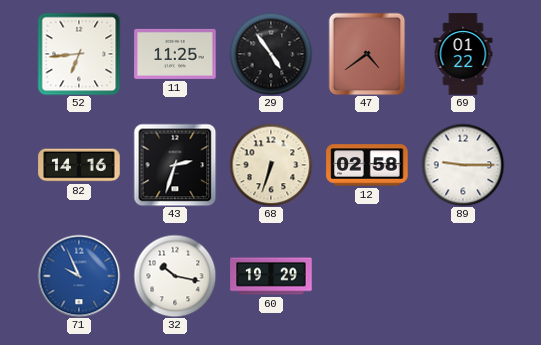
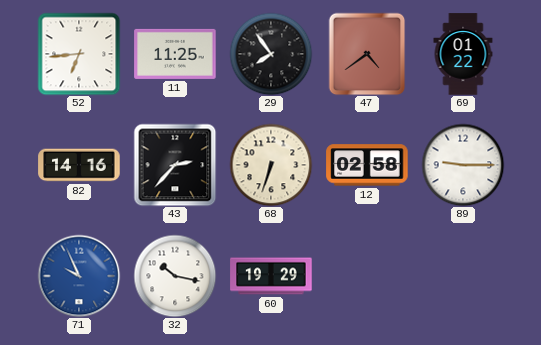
29: 4:54 -> 7:54 (271, 54)
43: 2:33 -> 2:37 (175, 165)
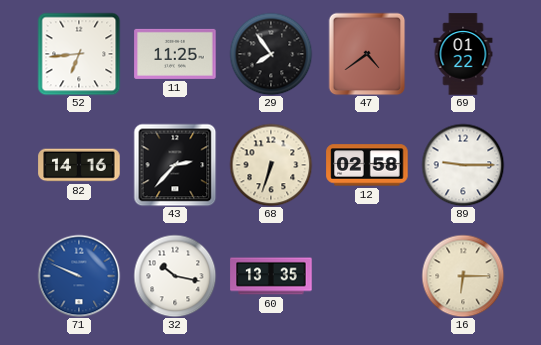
71: 9:56 -> 9:49 (79, 276)
60: 19:29 -> 13:35 (271, 276)
16: none -> 6:15 (463, 276)
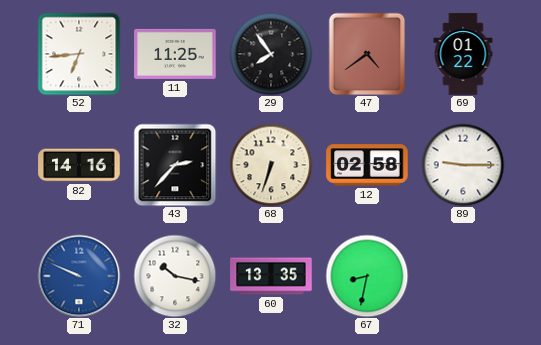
67: none -> 8:32 (367, 276)
16: 6:15 -> none (463, 276)
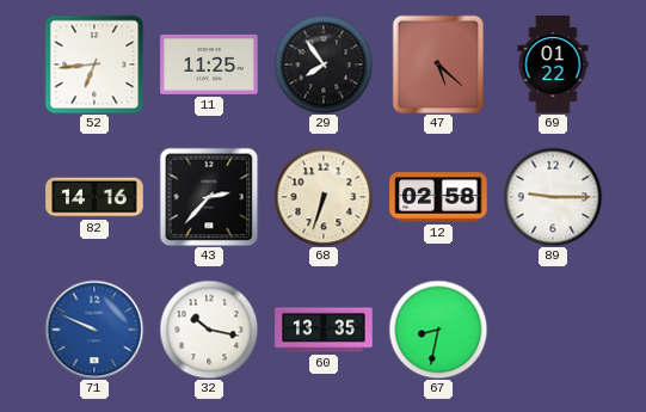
47: 4:39 -> 5:22 (438, 64)
